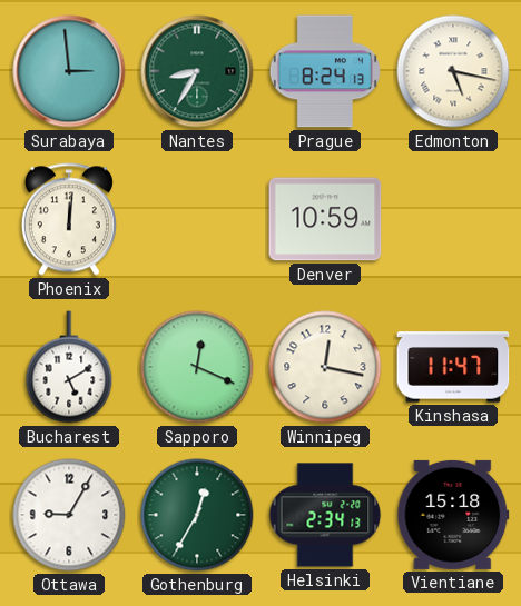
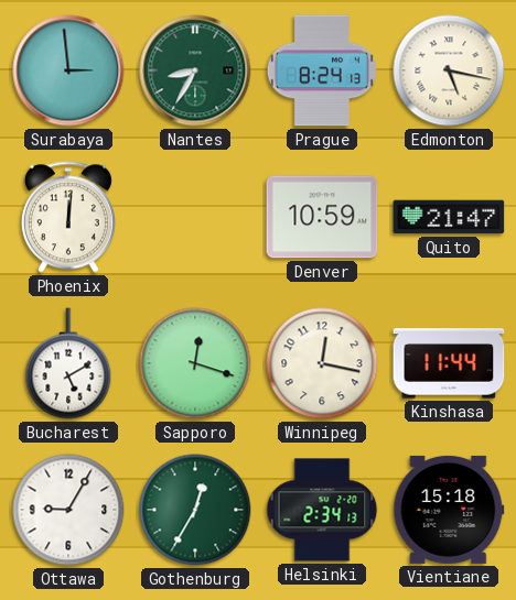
Quito: none -> 21:47 (449, 217)
Sapporo: 12:19 -> 12:18 (195, 363)
Kinshasa: 11:47 -> 11:44 (449, 363)
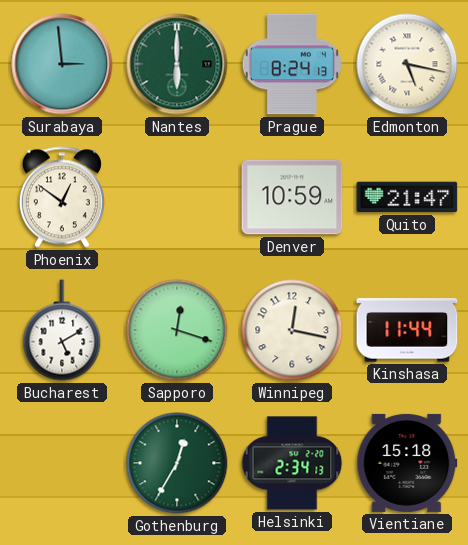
Nantes: 8:35 -> 6:00 (177, 64)
Phoenix: 12:01 -> 12:51 (62, 197)
Ottawa: 9:05 -> none (68, 510)
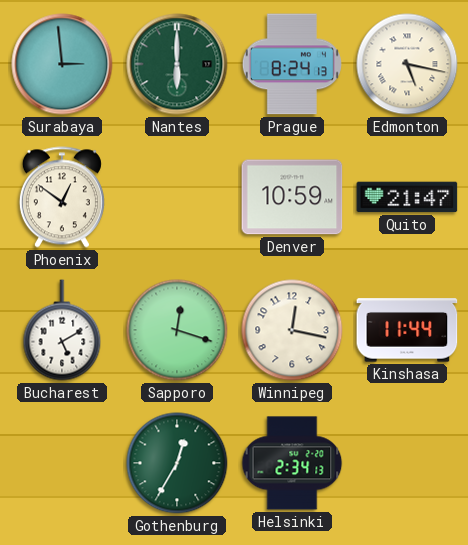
Vientiane: 15:18 -> none (407, 463)
